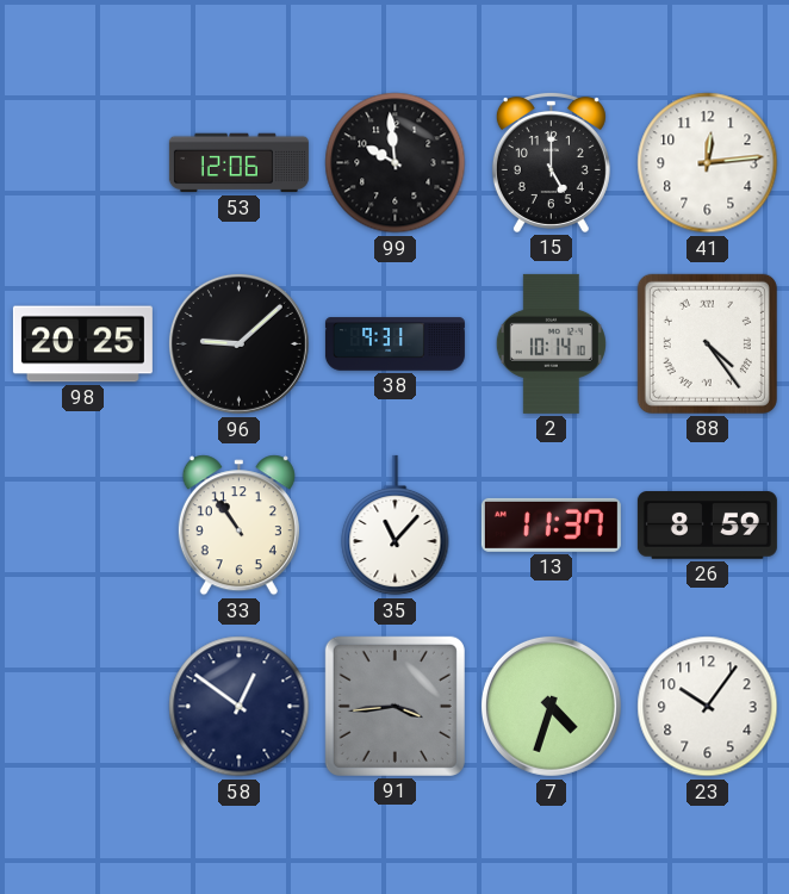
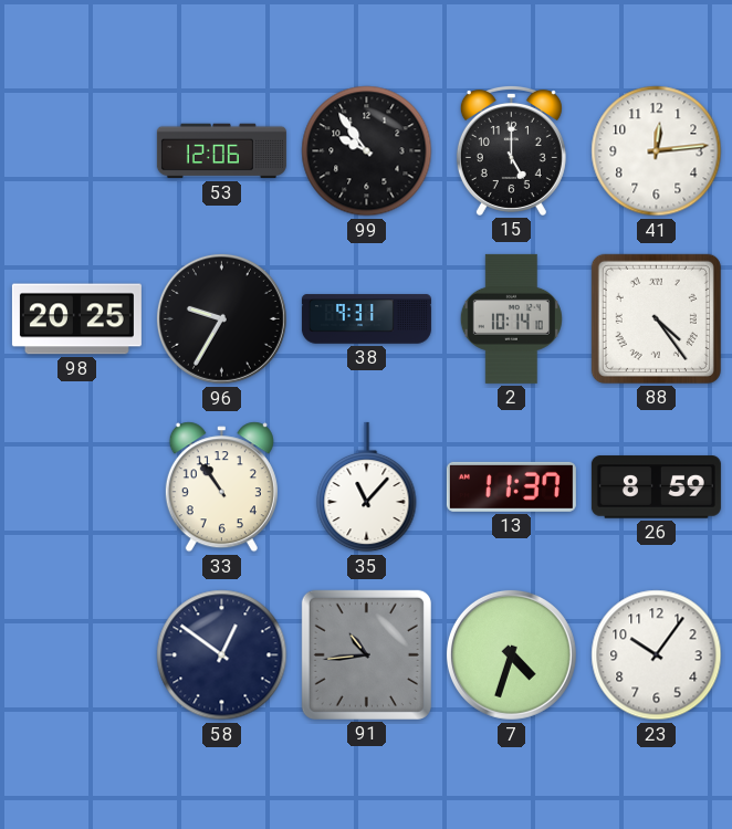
99: 9:59 -> 9:54 (367, 151)
96: 9:08 -> 9:35 (221, 318)
91: 3:44 -> 10:44 (366, 654)
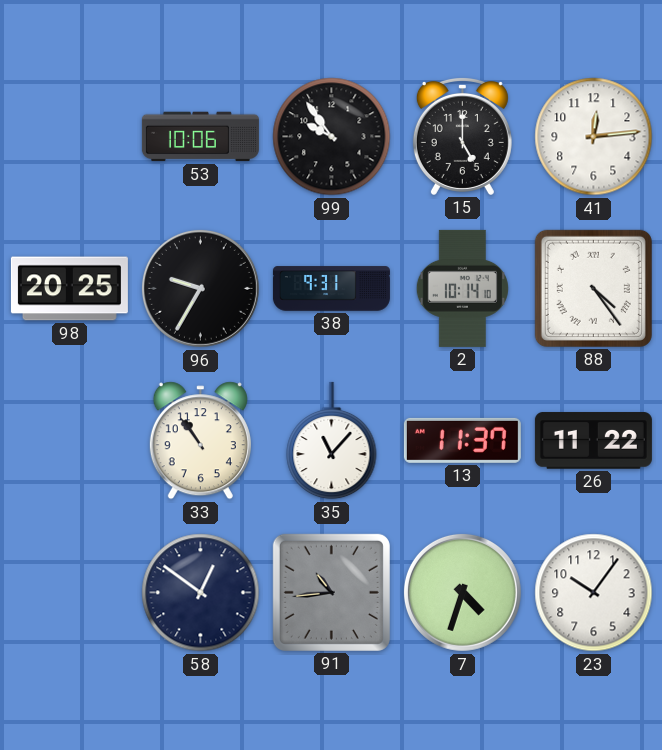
53: 12:06 -> 10:06 (200, 137)
26: 8:59 -> 11:22 (593, 441)
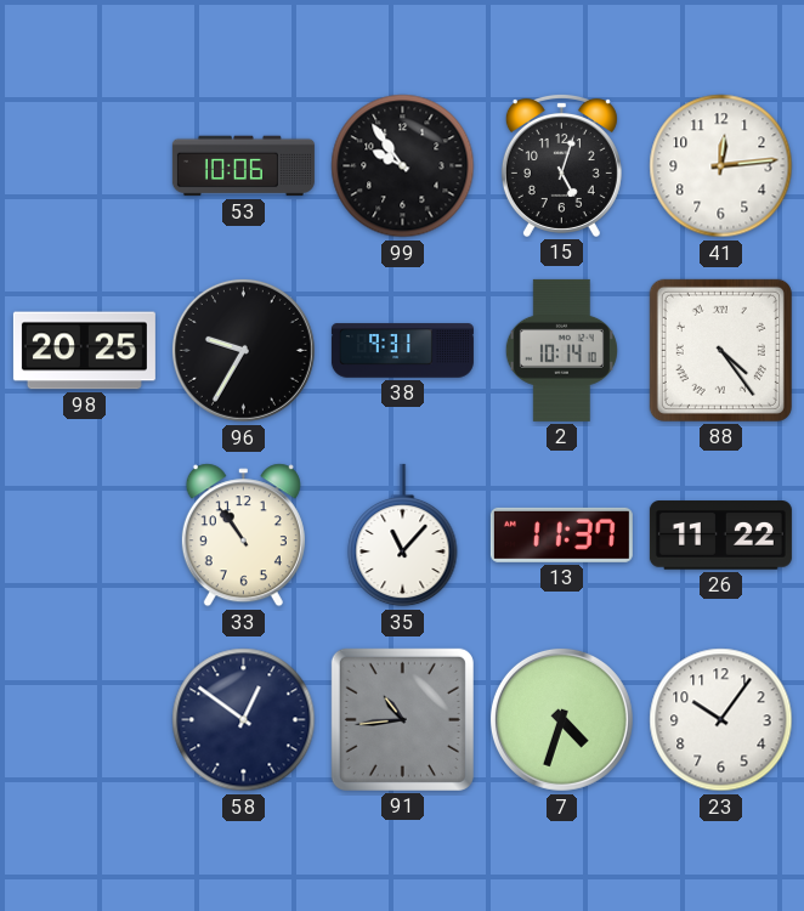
15: 5:00 -> 5:03 (561, 165)
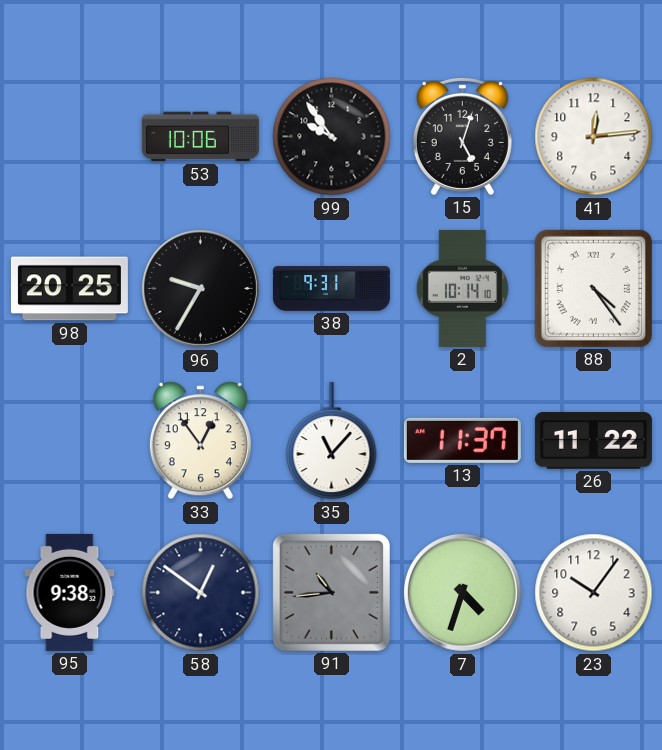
33: 10:54 -> 12:54 (200, 441)
95: none -> 9:38 (70, 592)
